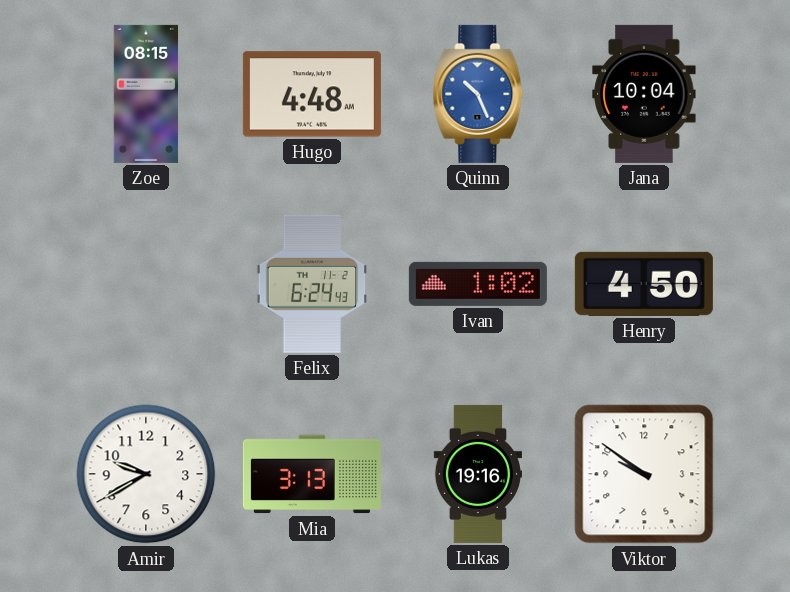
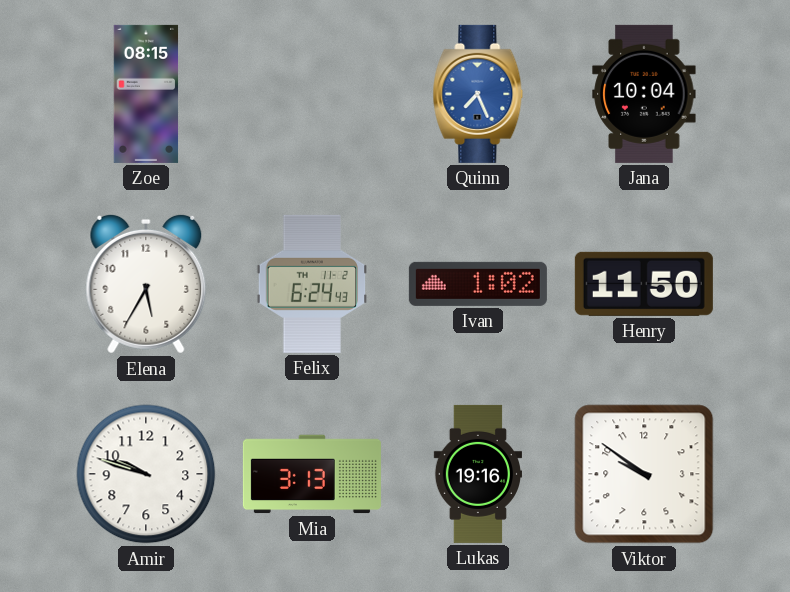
Hugo: 4:48 -> none (312, 94)
Quinn: 10:26 -> 7:26 (478, 94)
Elena: none -> 5:35 (146, 284)
Henry: 4:50 -> 11:50 (644, 284)
Amir: 9:40 -> 9:48 (146, 474)
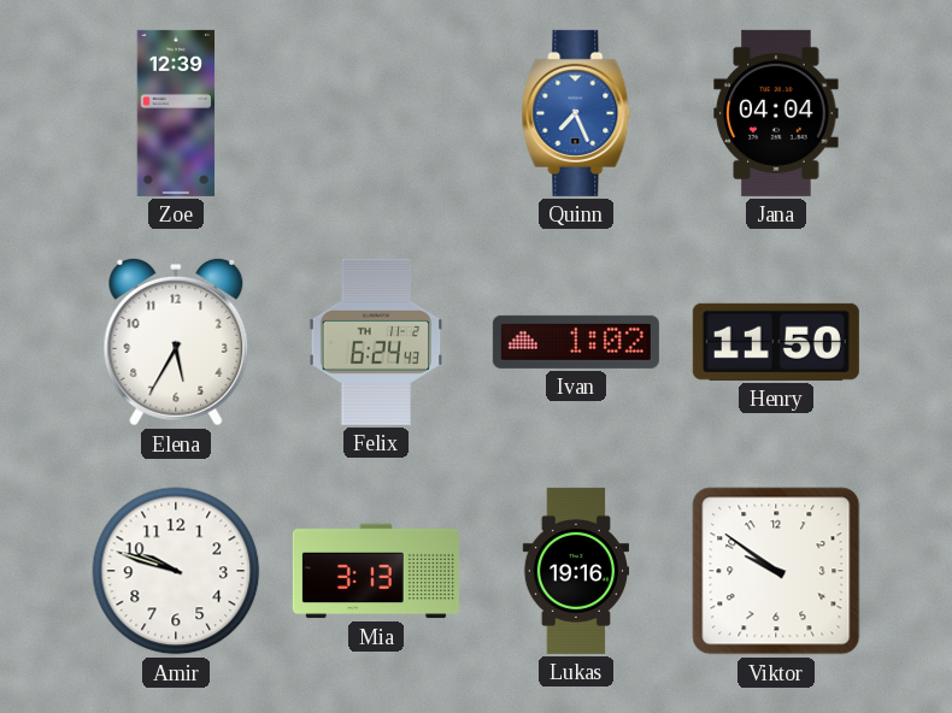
Zoe: 08:15 -> 12:39 (176, 113)
Jana: 10:04 -> 04:04 (776, 113)
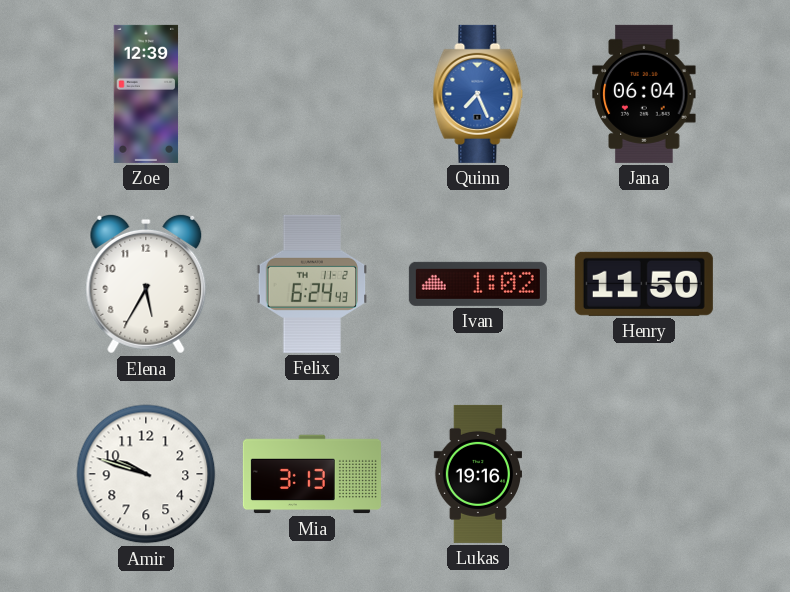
Jana: 04:04 -> 06:04 (644, 94)
Viktor: 9:51 -> none (776, 571)
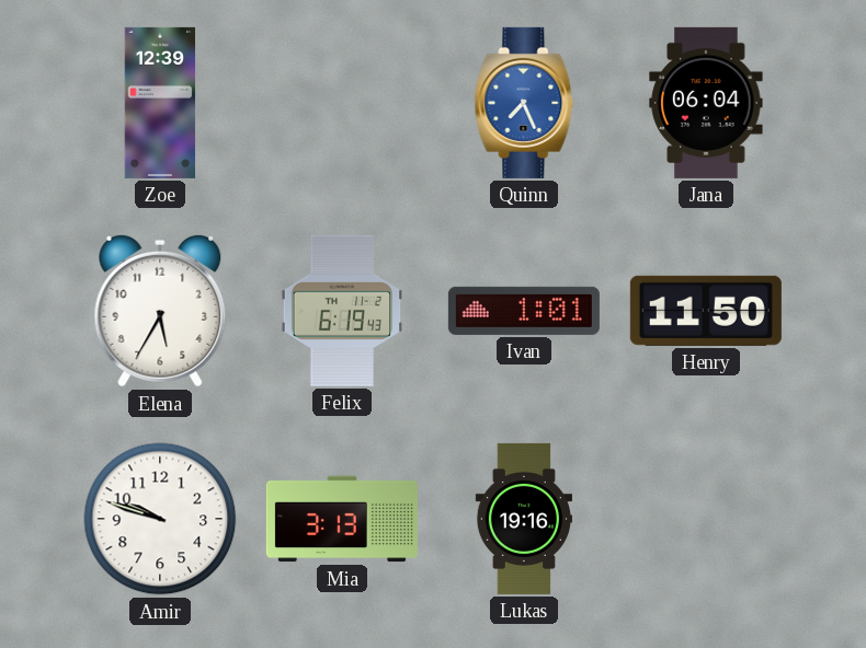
Felix: 6:24 -> 6:19 (342, 311)
Ivan: 1:02 -> 1:01 (524, 311)
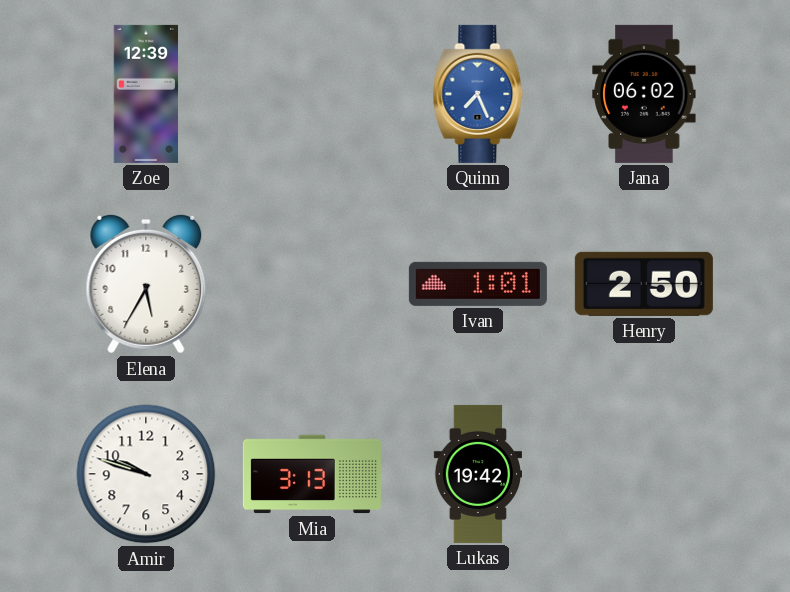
Jana: 06:04 -> 06:02 (644, 94)
Felix: 6:19 -> none (342, 311)
Henry: 11:50 -> 2:50 (644, 284)
Lukas: 19:16 -> 19:42 (477, 474)
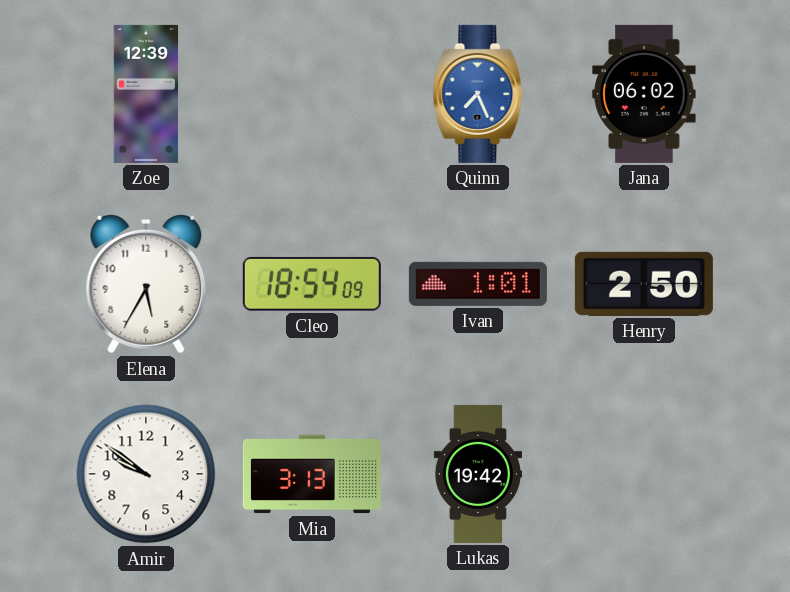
Cleo: none -> 18:54 (312, 284)
Amir: 9:48 -> 9:51 (146, 474)
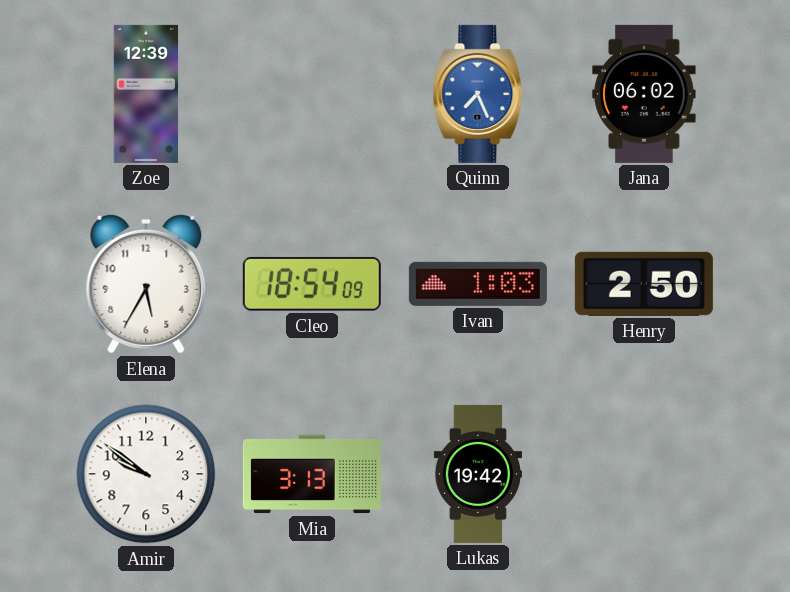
Ivan: 1:01 -> 1:03 (478, 284)
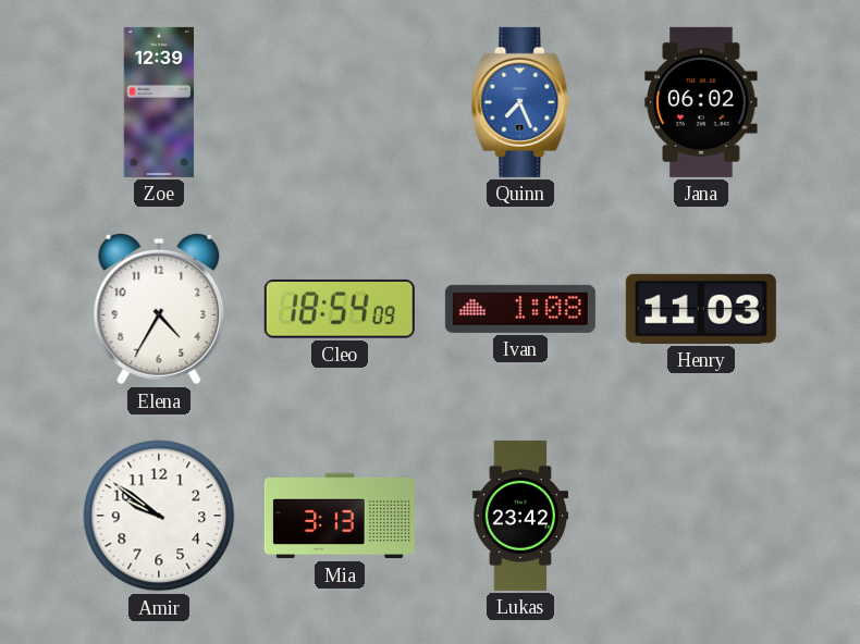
Elena: 5:35 -> 4:35 (159, 309)
Ivan: 1:03 -> 1:08 (520, 309)
Henry: 2:50 -> 11:03 (701, 309)
Lukas: 19:42 -> 23:42 (519, 516)
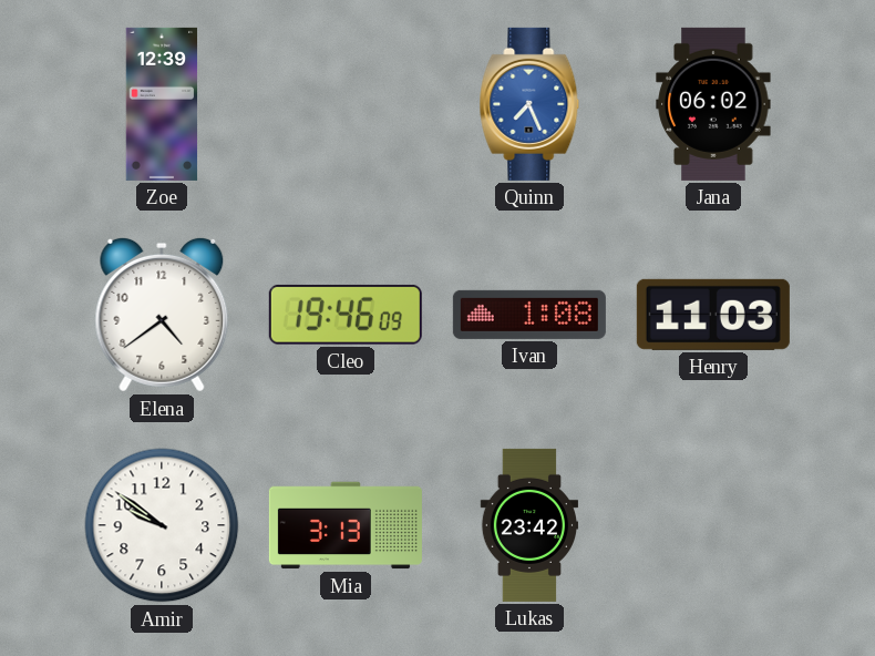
Elena: 4:35 -> 4:39 (162, 315)
Cleo: 18:54 -> 19:46 (346, 315)
